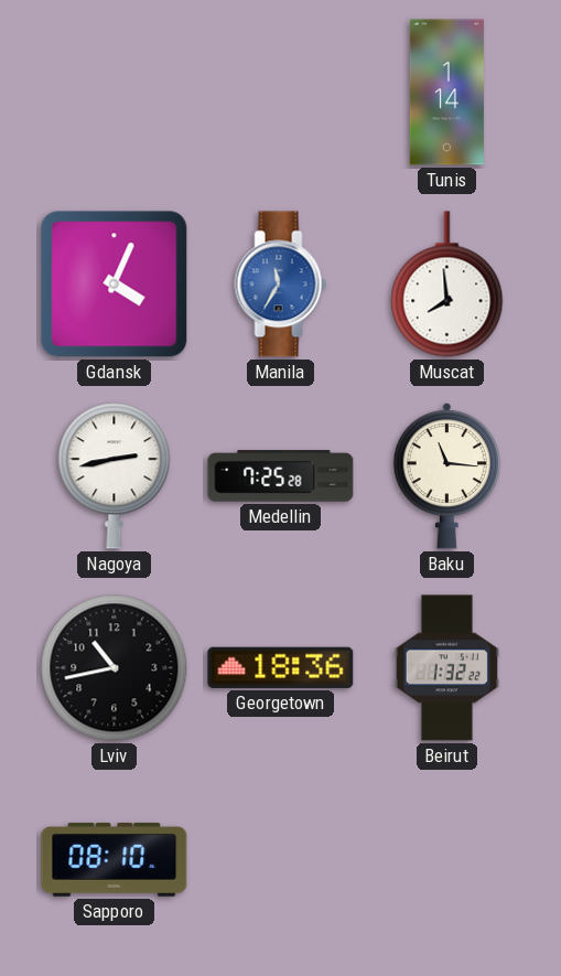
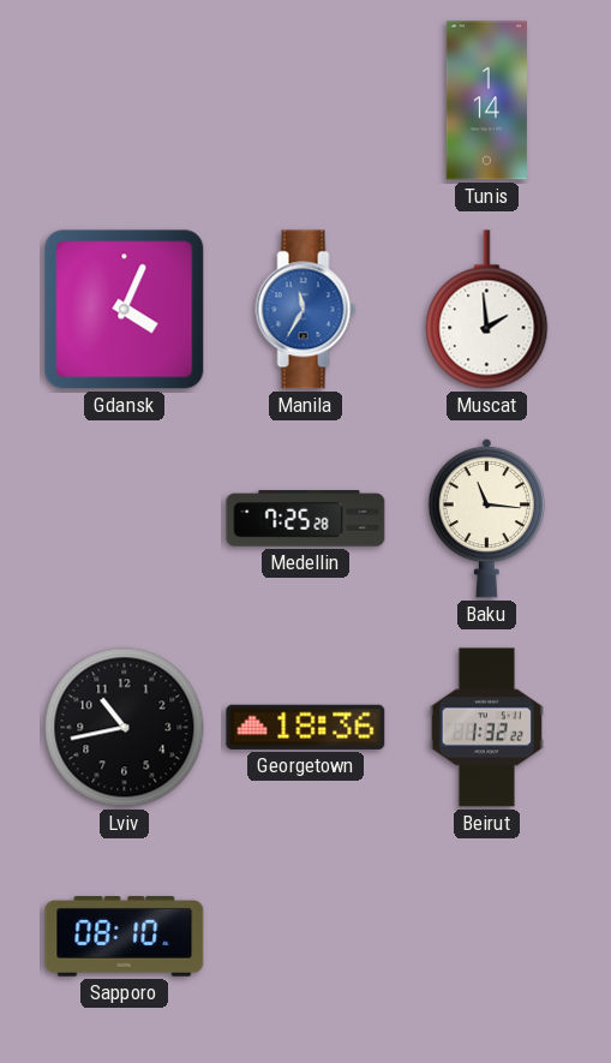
Muscat: 7:59 -> 1:59 (487, 310)
Nagoya: 2:43 -> none (115, 476)
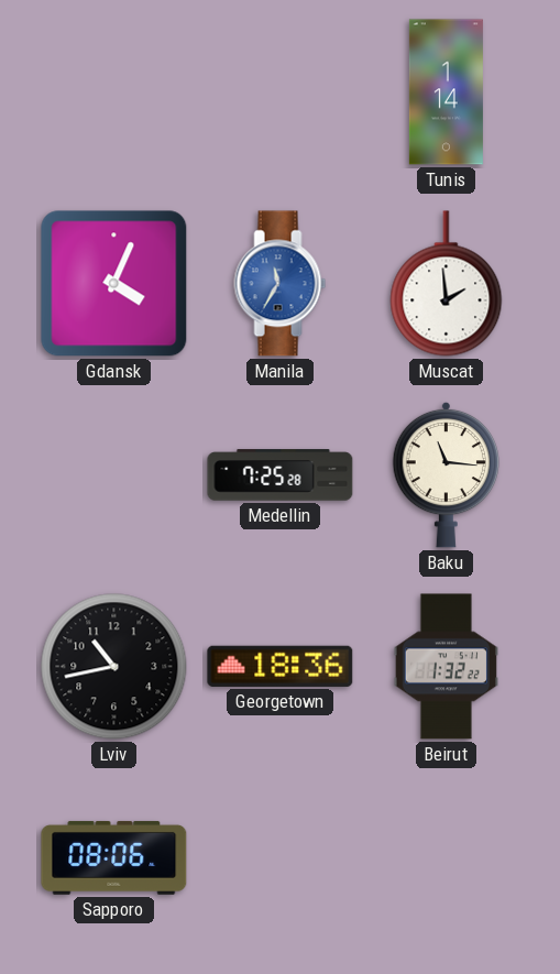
Sapporo: 08:10 -> 08:06 (114, 857)
